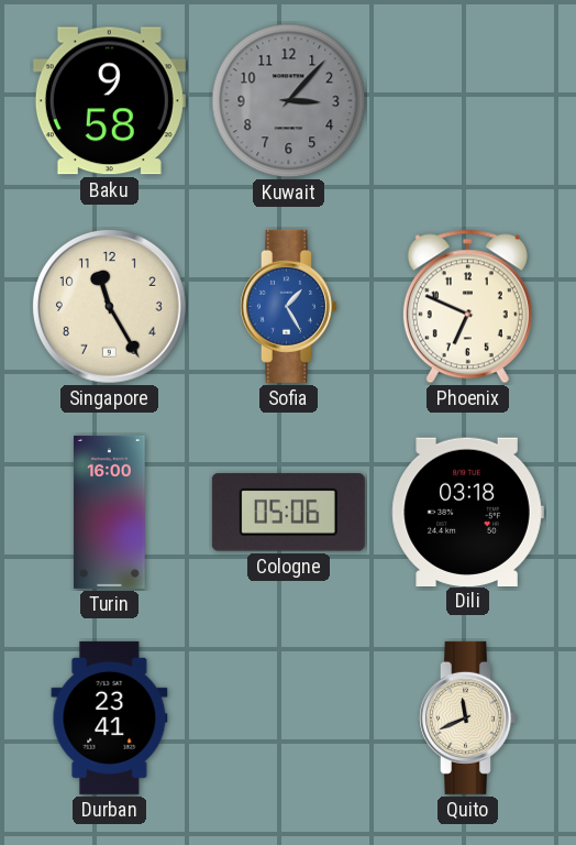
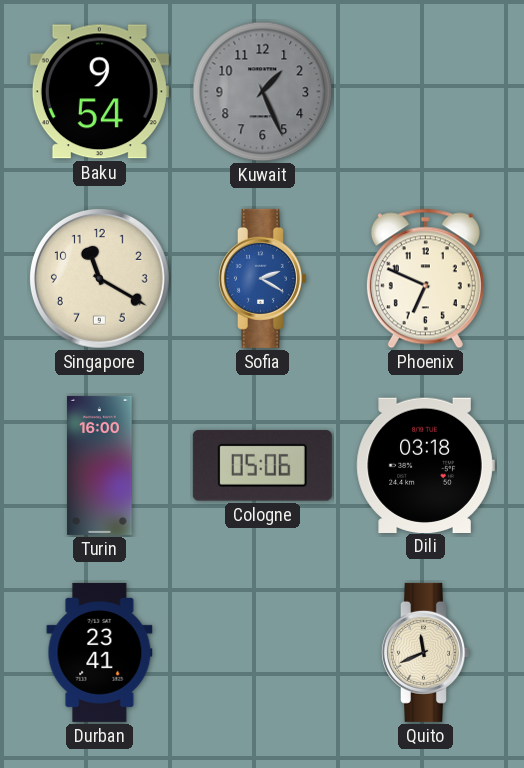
Baku: 9:58 -> 9:54 (99, 92)
Kuwait: 3:07 -> 1:26 (263, 92)
Singapore: 11:25 -> 11:20 (100, 279)
Sofia: 1:25 -> 2:20 (262, 278)
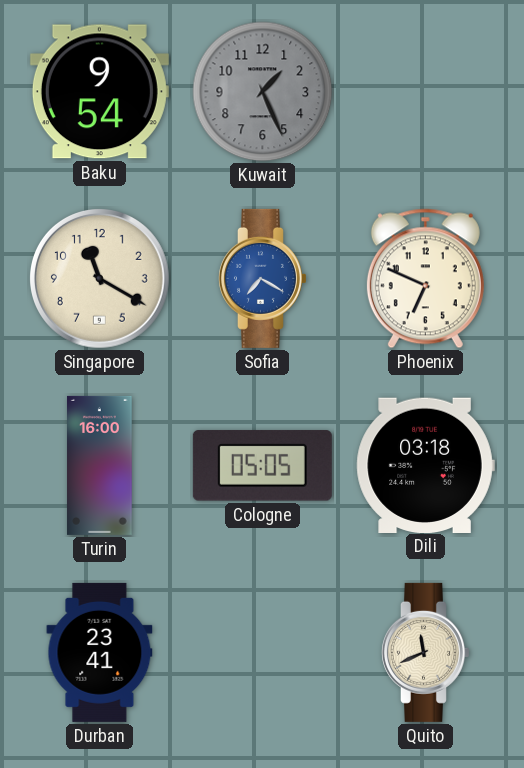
Sofia: 2:20 -> 7:20 (262, 278)
Cologne: 05:06 -> 05:05 (262, 466)
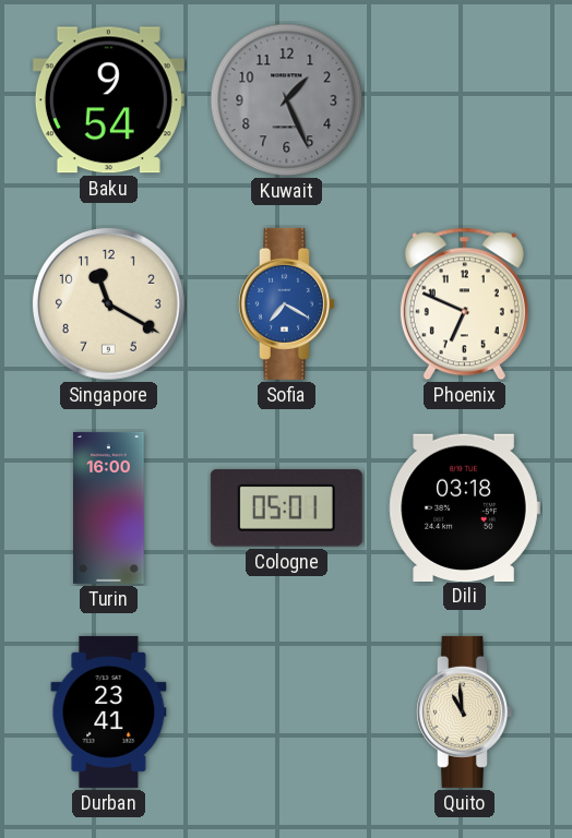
Cologne: 05:05 -> 05:01 (286, 508)
Quito: 11:41 -> 10:59 (464, 711)
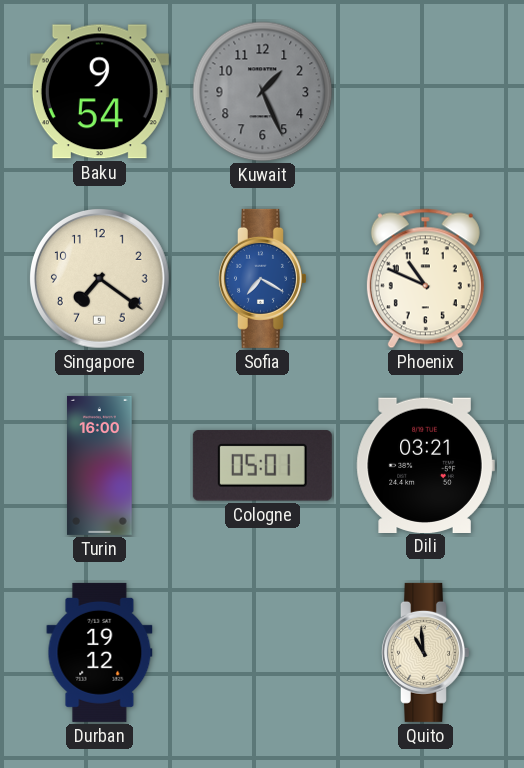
Singapore: 11:20 -> 7:21 (100, 279)
Phoenix: 6:49 -> 10:49 (425, 279)
Dili: 03:18 -> 03:21 (425, 465)
Durban: 23:41 -> 19:12 (100, 652)
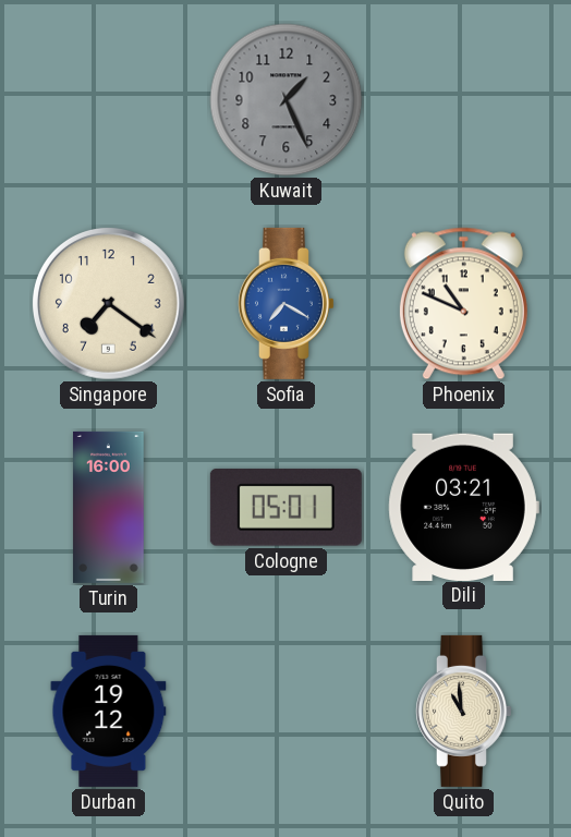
Baku: 9:54 -> none (99, 92)
